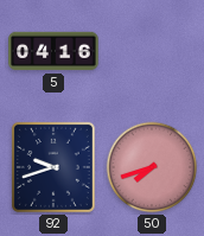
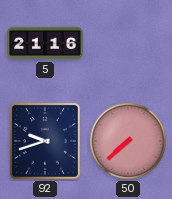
5: 04:16 -> 21:16 (45, 43)
50: 7:42 -> 7:38 (128, 141)
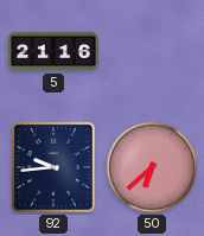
92: 9:42 -> 9:44 (53, 167)
50: 7:38 -> 6:38 (152, 167)
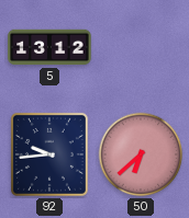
5: 21:16 -> 13:12 (49, 47)
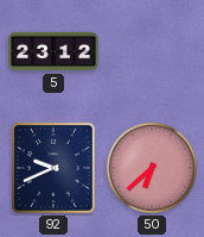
5: 13:12 -> 23:12 (53, 51)
92: 9:44 -> 9:41 (53, 168)
